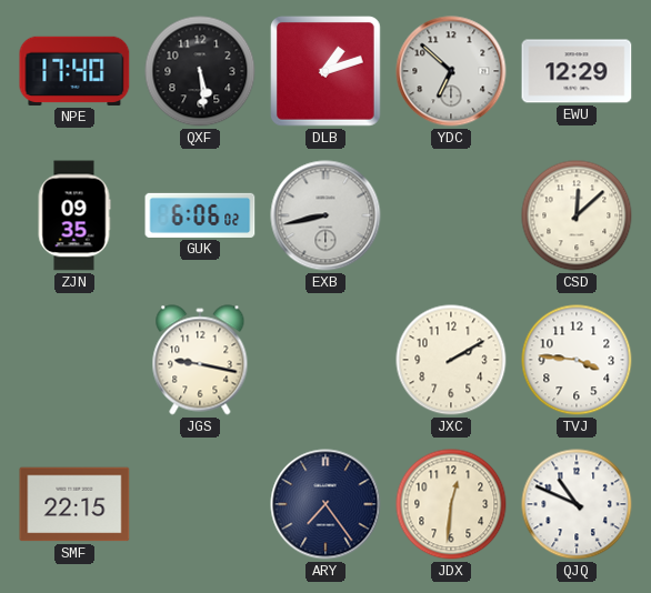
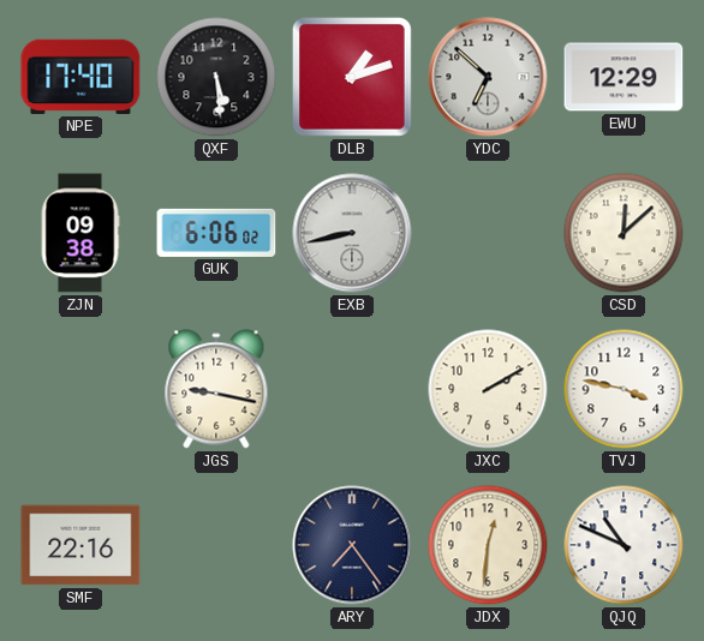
ZJN: 09:35 -> 09:38 (80, 233)
TVJ: 3:46 -> 3:47 (624, 389)
SMF: 22:15 -> 22:16 (80, 545)
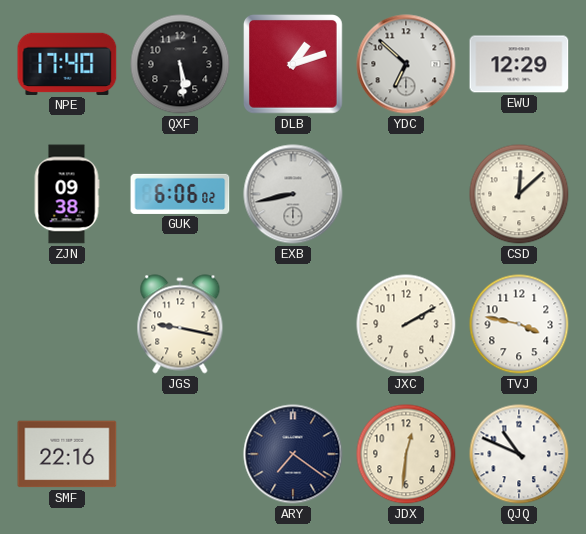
ARY: 7:24 -> 7:21 (293, 454)
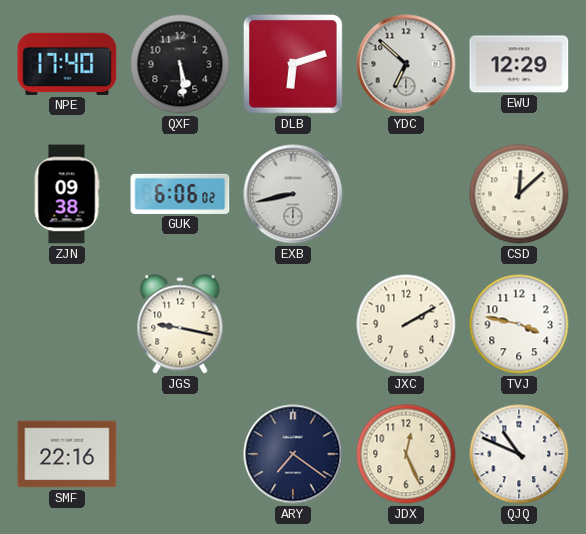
DLB: 1:12 -> 6:12 (294, 65)
JDX: 12:31 -> 12:26 (406, 454)
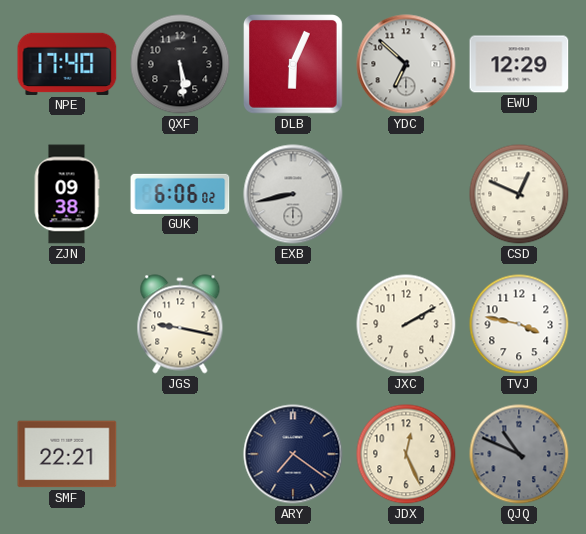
DLB: 6:12 -> 6:04 (294, 65)
CSD: 12:08 -> 12:49 (519, 194)
SMF: 22:16 -> 22:21 (67, 454)
QJQ dial: white -> grey (519, 454)
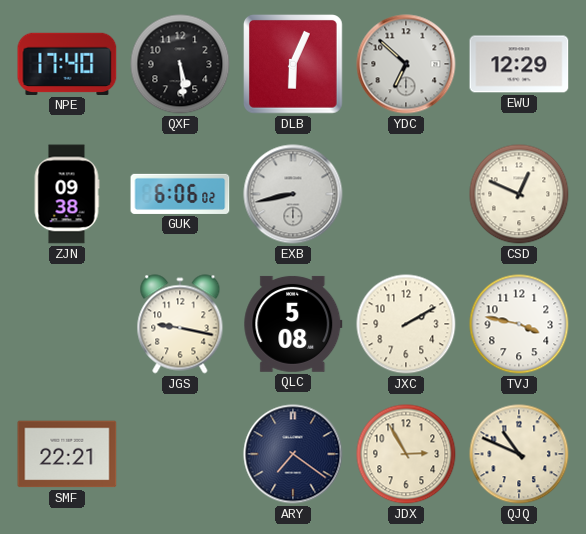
QLC: none -> 5:08 (293, 324)
JDX: 12:26 -> 2:55 (406, 454)
QJQ dial: grey -> cream (519, 454)
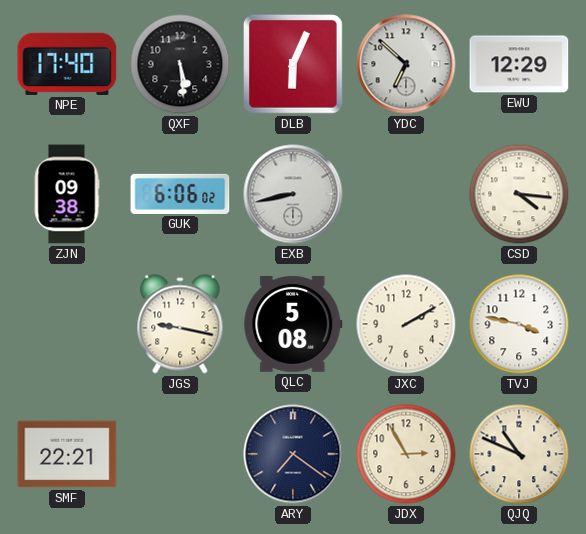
CSD: 12:49 -> 4:16 (519, 194)
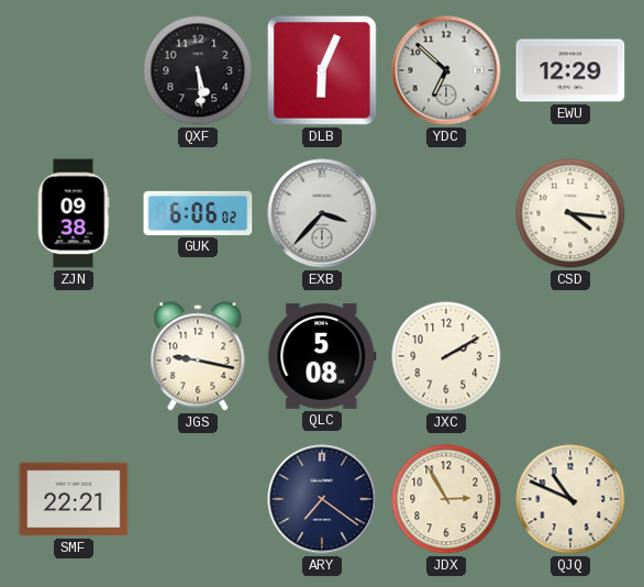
NPE: 17:40 -> none (67, 64)
EXB: 8:43 -> 3:37 (322, 213)
TVJ: 3:47 -> none (519, 324)
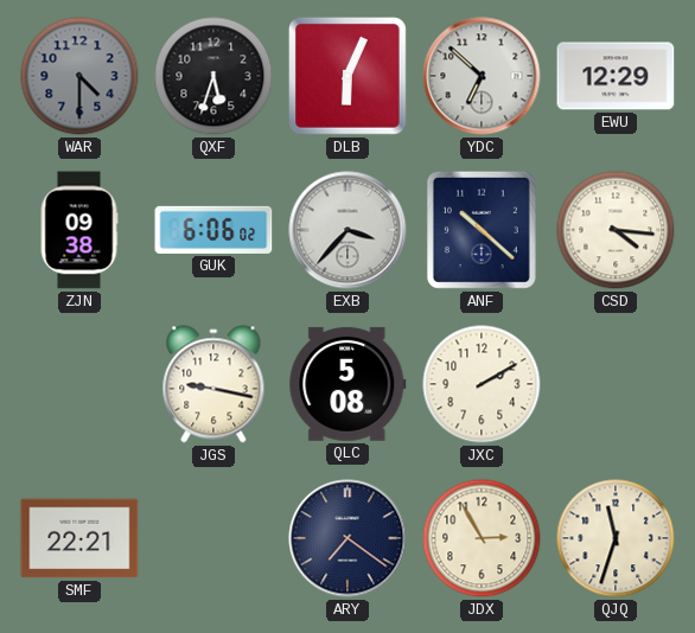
WAR: none -> 4:30 (79, 76)
QXF: 5:29 -> 5:33 (213, 76)
ANF: none -> 10:22 (482, 230)
QJQ: 10:49 -> 11:33 (616, 538)
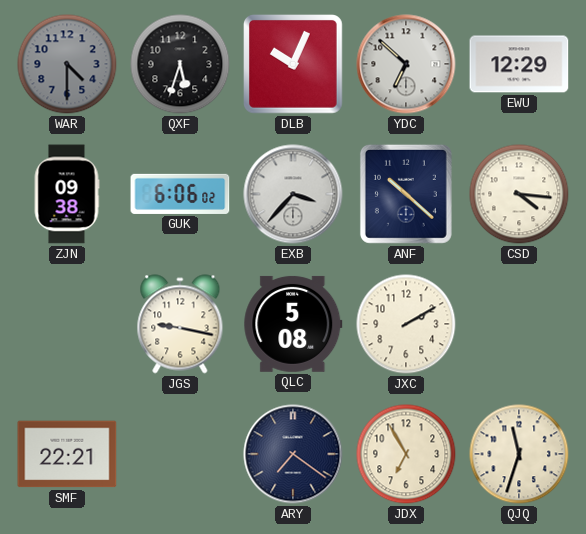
DLB: 6:04 -> 10:04 (294, 65)
JDX: 2:55 -> 6:55 (406, 454)
